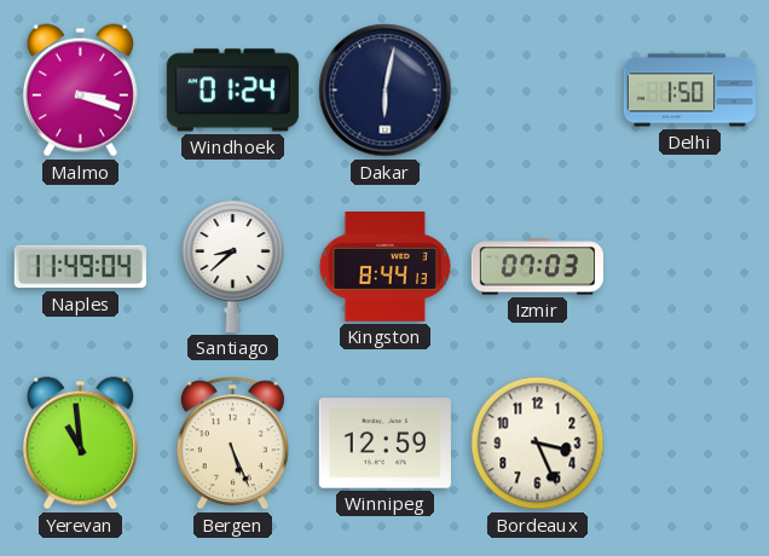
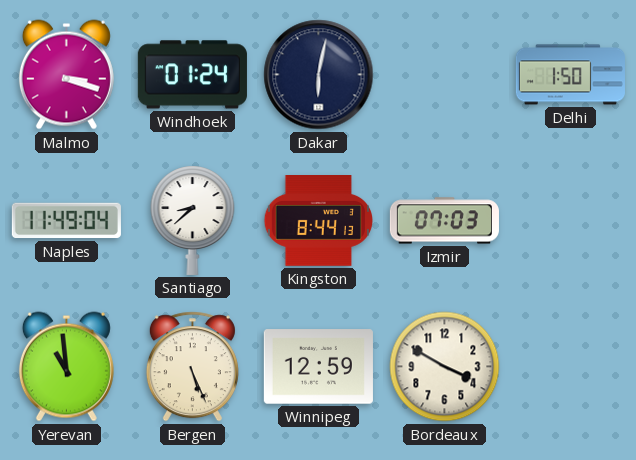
Bordeaux: 3:26 -> 3:50 (445, 367)
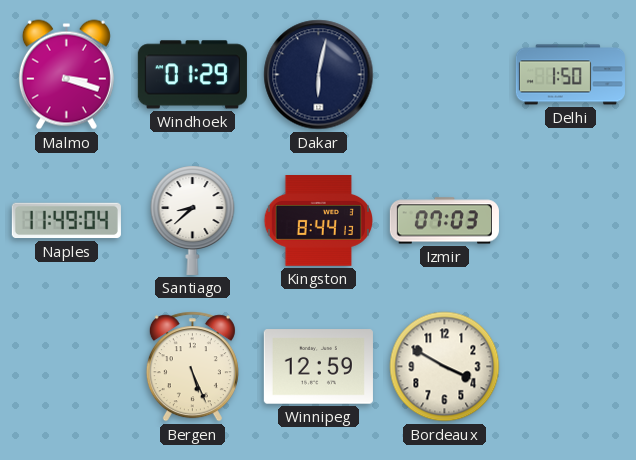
Windhoek: 01:24 -> 01:29 (192, 75)
Yerevan: 10:59 -> none (66, 367)
